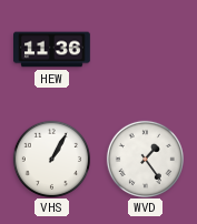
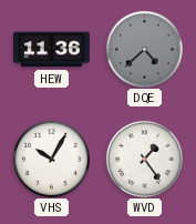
DQE: none -> 4:38 (144, 49)
VHS: 1:05 -> 10:05 (51, 159)
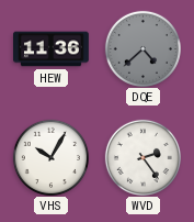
WVD: 1:24 -> 2:24 (142, 157)
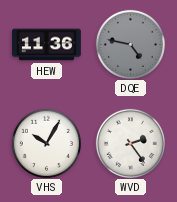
DQE: 4:38 -> 4:47 (130, 44)
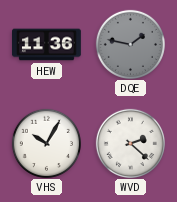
DQE: 4:47 -> 1:47 (130, 44)
WVD: 2:24 -> 2:22 (130, 143)
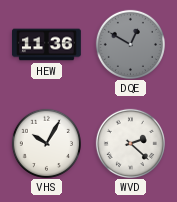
DQE: 1:47 -> 12:50 (130, 44)
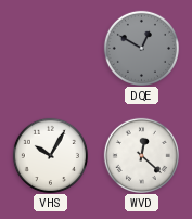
HEW: 11:36 -> none (47, 45)
WVD: 2:22 -> 12:22 (141, 155)
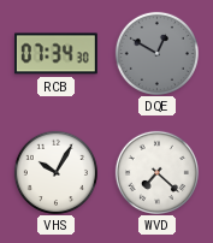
RCB: none -> 07:34 (55, 54)
WVD: 12:22 -> 7:22 (156, 172)
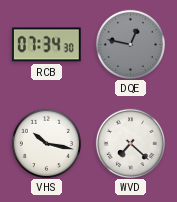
DQE: 12:50 -> 12:47 (130, 44)
VHS: 10:05 -> 10:17 (46, 143)
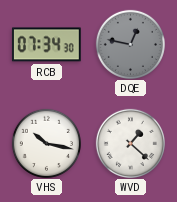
WVD: 7:22 -> 1:22 (130, 143)
